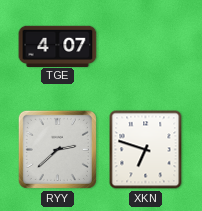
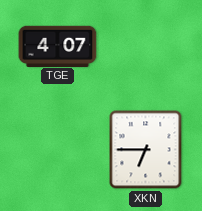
RYY: 2:38 -> none (57, 149)
XKN: 6:48 -> 6:45 (146, 150)
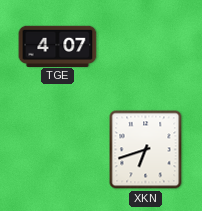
XKN: 6:45 -> 6:42 (146, 150)
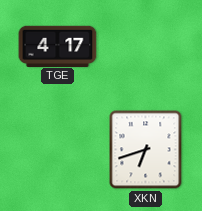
TGE: 4:07 -> 4:17 (58, 46)
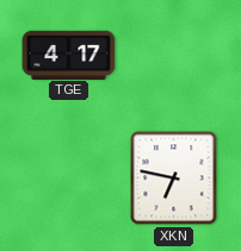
XKN: 6:42 -> 6:47 (174, 178)
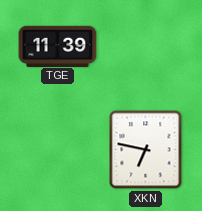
TGE: 4:17 -> 11:39 (58, 46)
